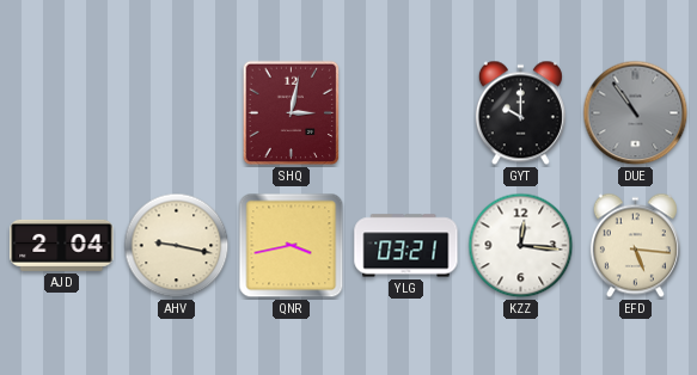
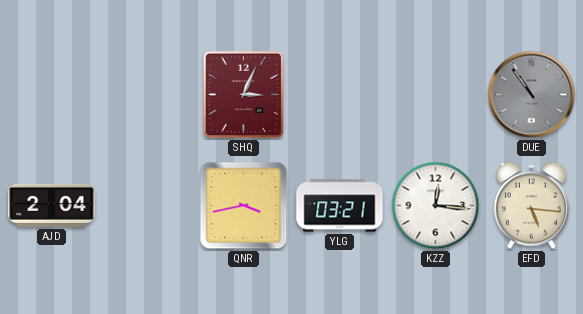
SHQ: 3:02 -> 3:04 (244, 95)
GYT: 10:00 -> none (520, 113)
AHV: 9:17 -> none (177, 246)
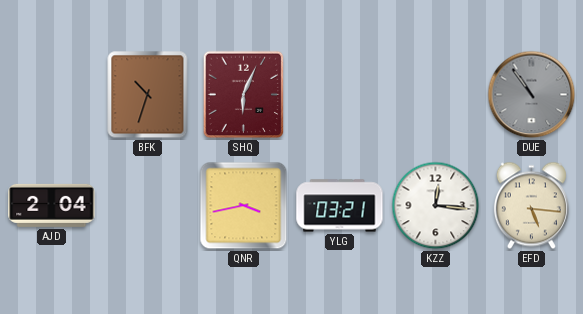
BFK: none -> 10:33 (148, 95)
SHQ: 3:04 -> 6:04 (244, 95)
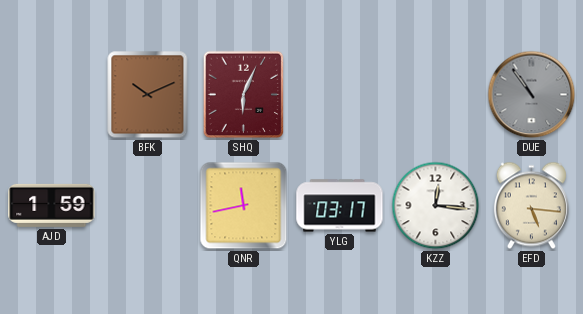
BFK: 10:33 -> 10:11 (148, 95)
AJD: 2:04 -> 1:59 (52, 205)
QNR: 3:43 -> 11:43 (244, 206)
YLG: 03:21 -> 03:17 (340, 206)
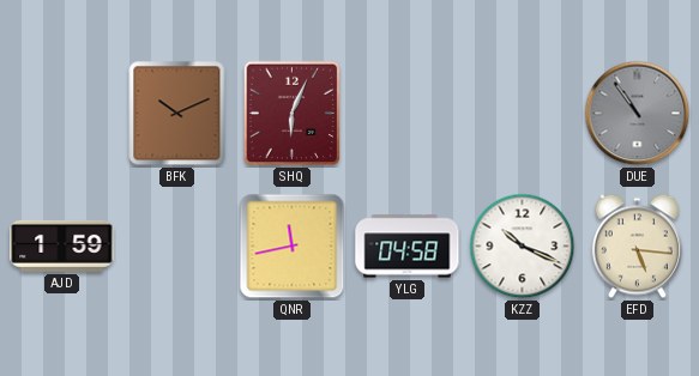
YLG: 03:17 -> 04:58 (408, 247)
KZZ: 12:16 -> 10:19 (523, 247)
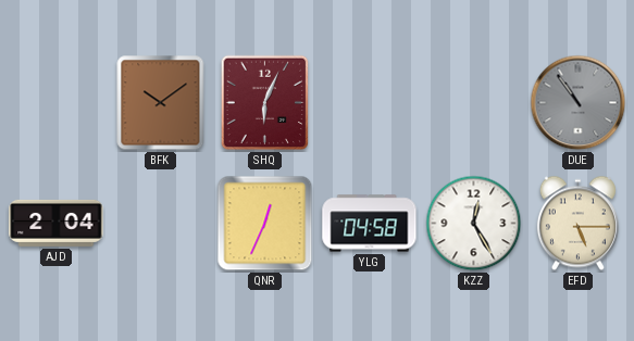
BFK: 10:11 -> 10:09 (161, 103)
AJD: 1:59 -> 2:04 (57, 223)
QNR: 11:43 -> 12:34 (265, 224)
KZZ: 10:19 -> 12:25 (474, 224)
EFD: 5:16 -> 5:15 (577, 224)
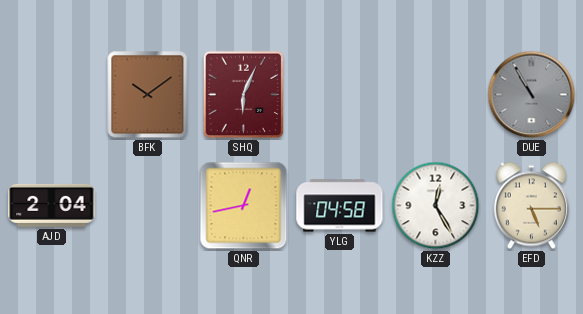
DUE: 10:54 -> 10:55 (532, 95)
QNR: 12:34 -> 12:43 (244, 206)
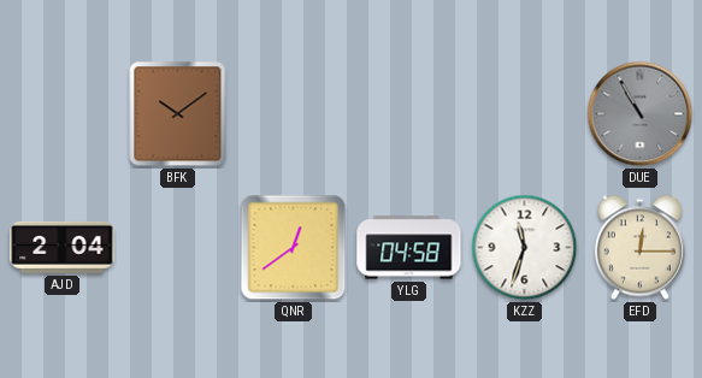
SHQ: 6:04 -> none (244, 95)
QNR: 12:43 -> 12:39 (294, 248)
KZZ: 12:25 -> 11:33 (525, 248)
EFD: 5:15 -> 12:15 (639, 248)
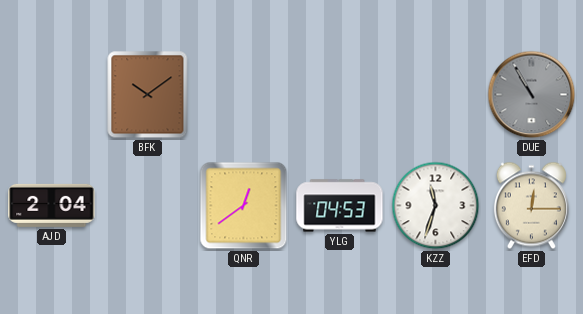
YLG: 04:58 -> 04:53 (340, 206)
